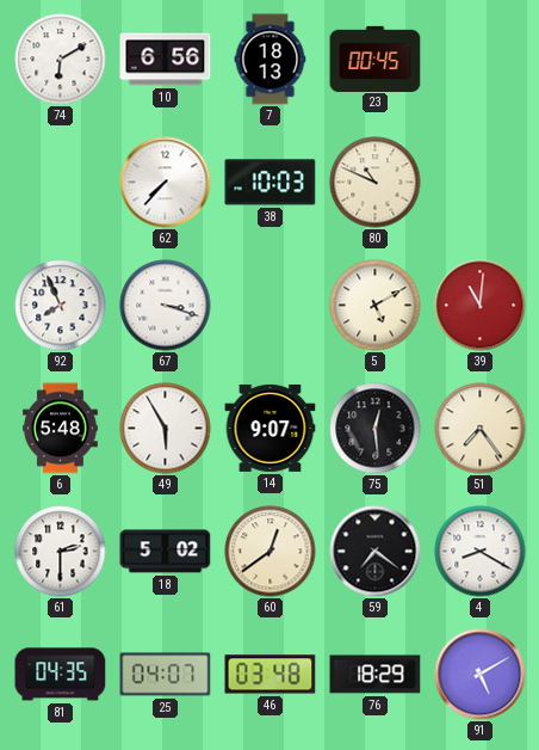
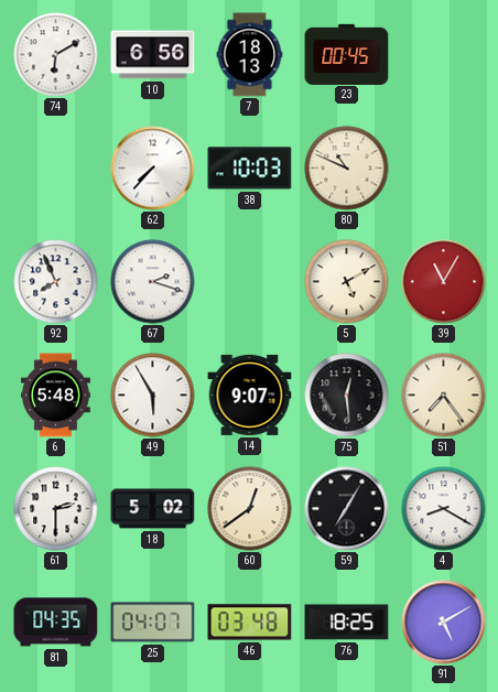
67: 3:18 -> 2:18 (153, 282)
39: 11:01 -> 11:05 (444, 282)
59: 7:21 -> 7:05 (347, 509)
76: 18:29 -> 18:25 (347, 623)
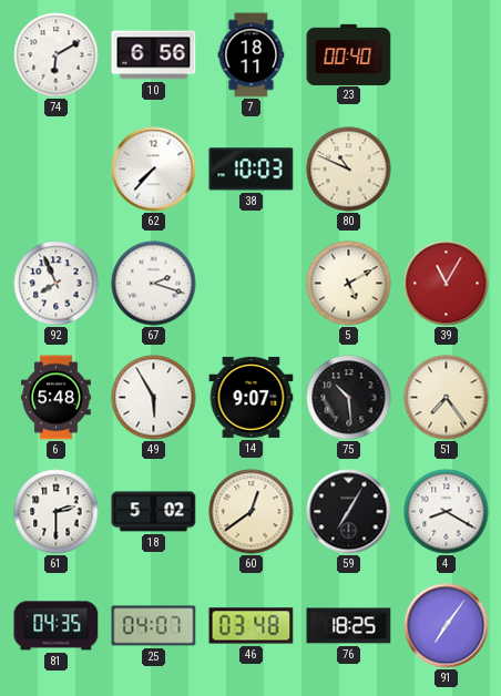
7: 18:13 -> 18:11 (252, 55)
23: 00:45 -> 00:40 (349, 54)
75: 12:29 -> 10:29 (349, 398)
91: 5:10 -> 7:06 (447, 626)
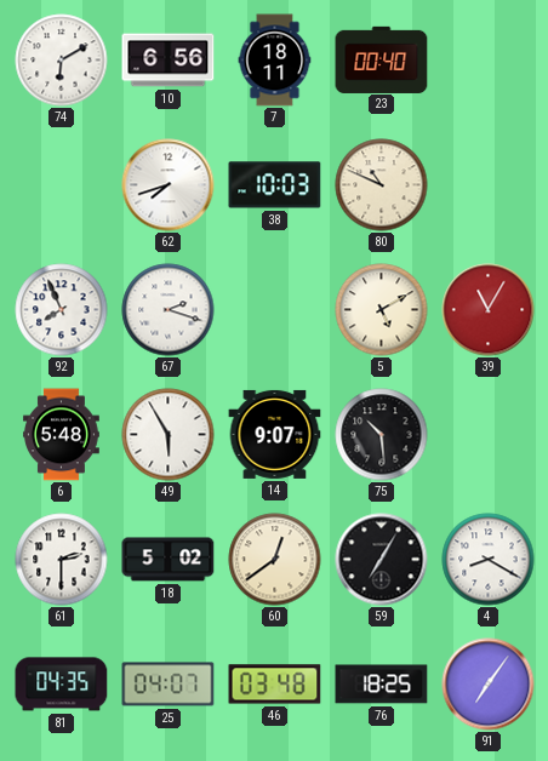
62: 7:37 -> 7:42 (169, 185)
51: 7:24 -> none (447, 398)
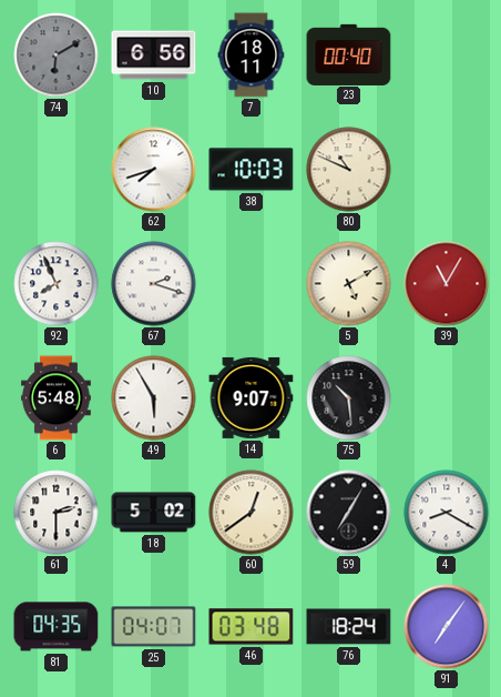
74 dial: white -> grey (57, 55)
76: 18:25 -> 18:24 (349, 627)
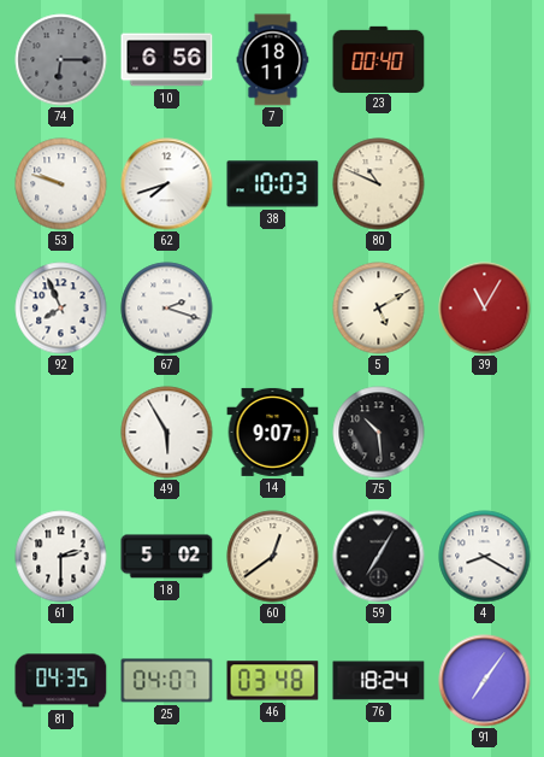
74: 6:10 -> 6:15 (61, 60)
53: none -> 9:48 (61, 184)
6: 5:48 -> none (57, 398)
